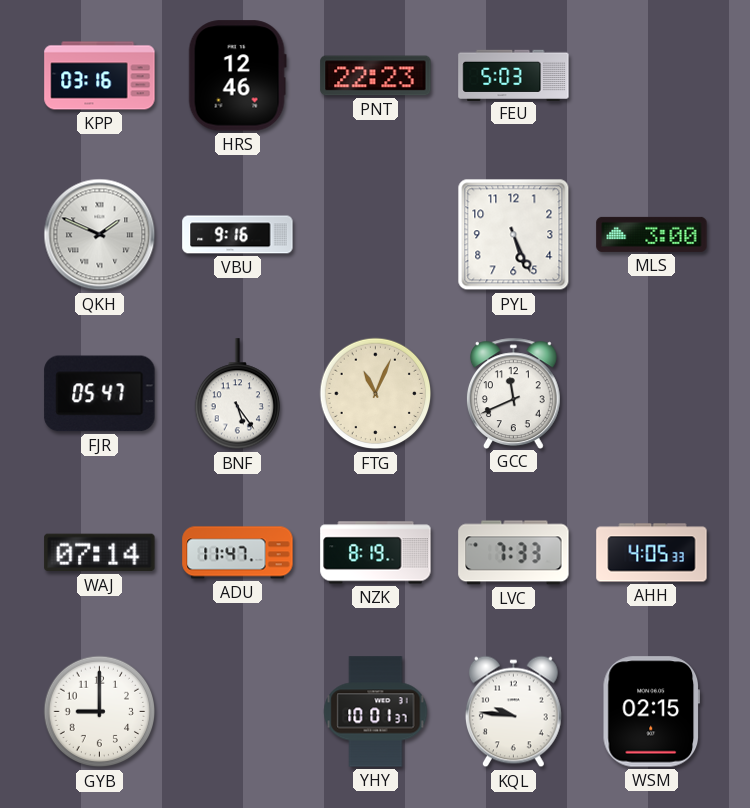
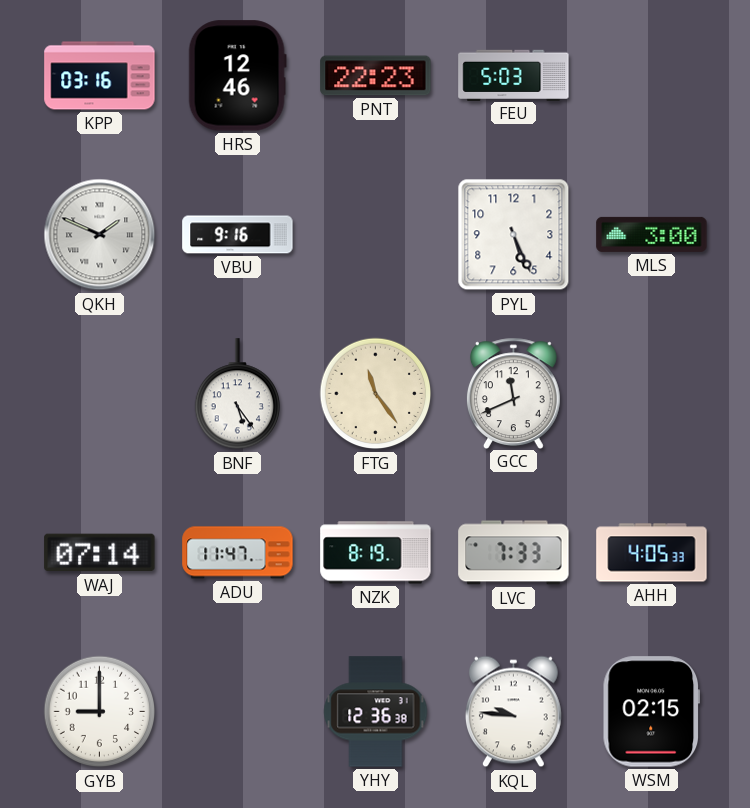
FJR: 05:47 -> none (100, 394)
FTG: 11:04 -> 11:24 (376, 394)
YHY: 10:01 -> 12:36 (376, 712)
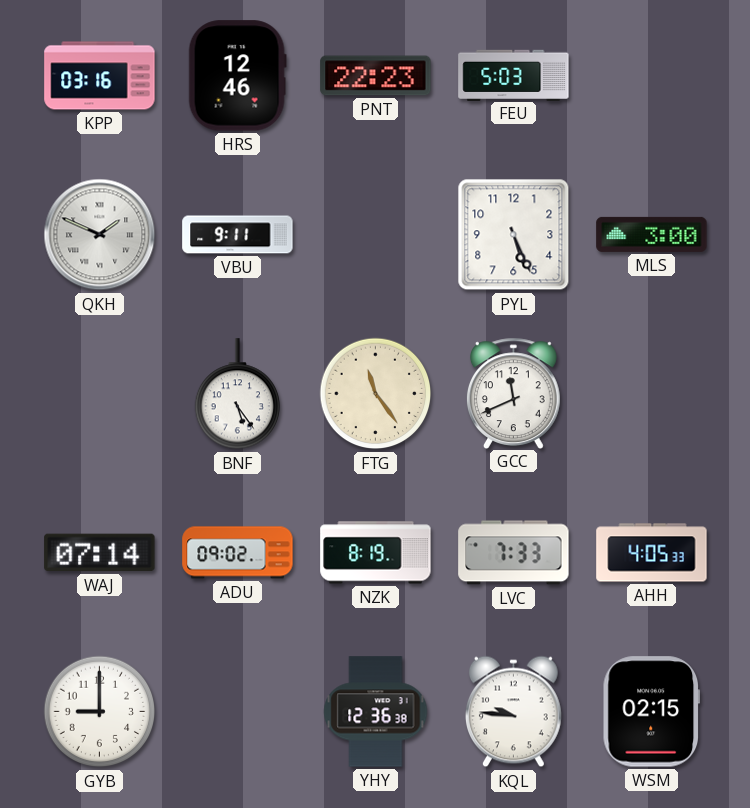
VBU: 9:16 -> 9:11 (238, 235)
ADU: 11:47 -> 09:02 (238, 553)
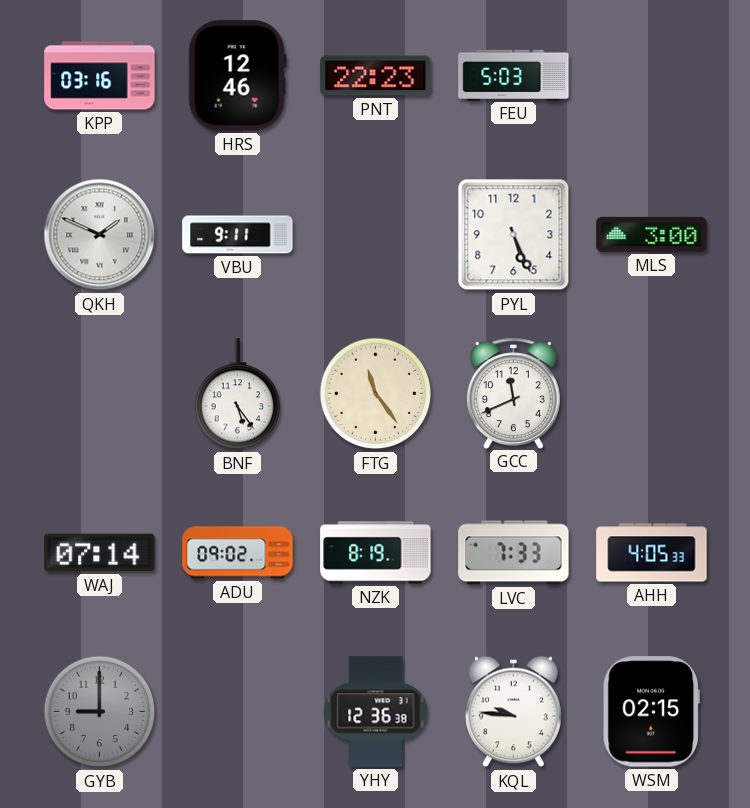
GYB dial: white -> grey (100, 712)
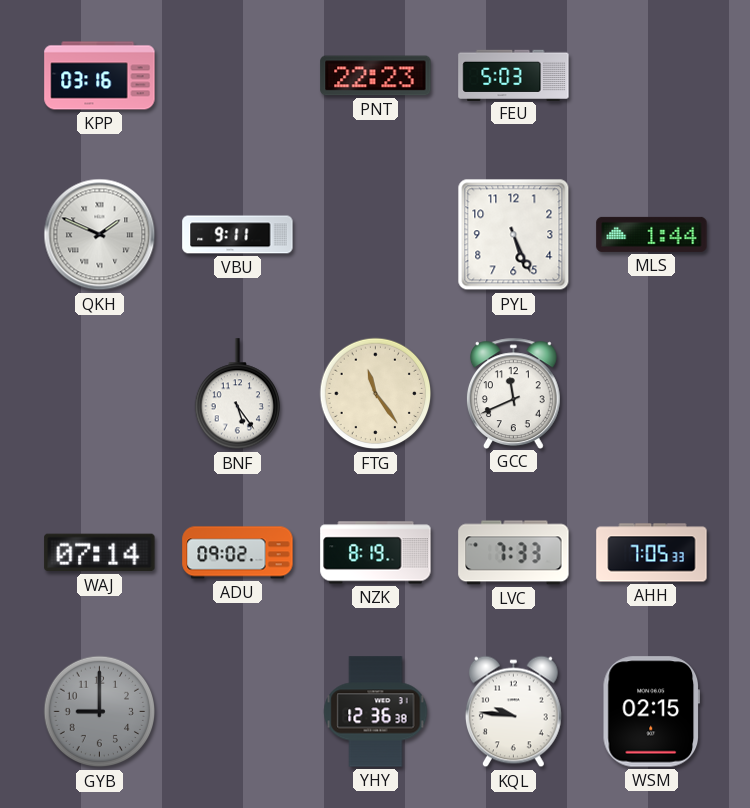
HRS: 12:46 -> none (237, 76)
MLS: 3:00 -> 1:44 (652, 234)
AHH: 4:05 -> 7:05 (652, 553)
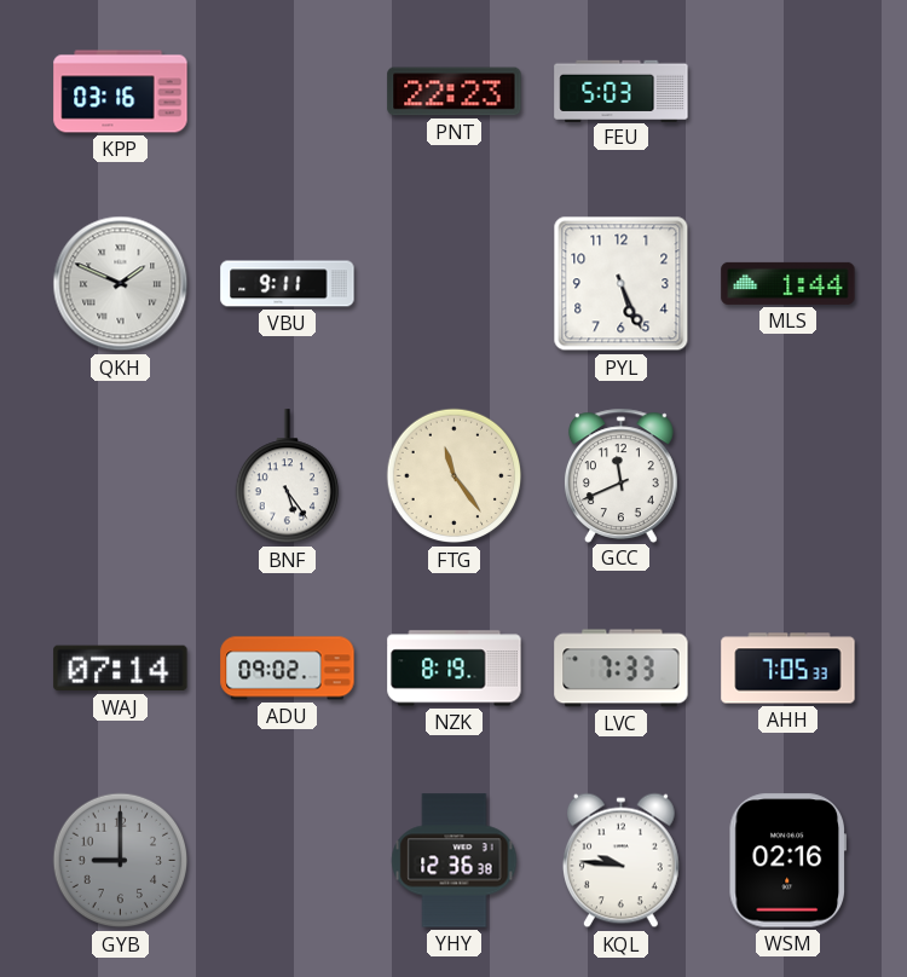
WSM: 02:15 -> 02:16 (787, 861)
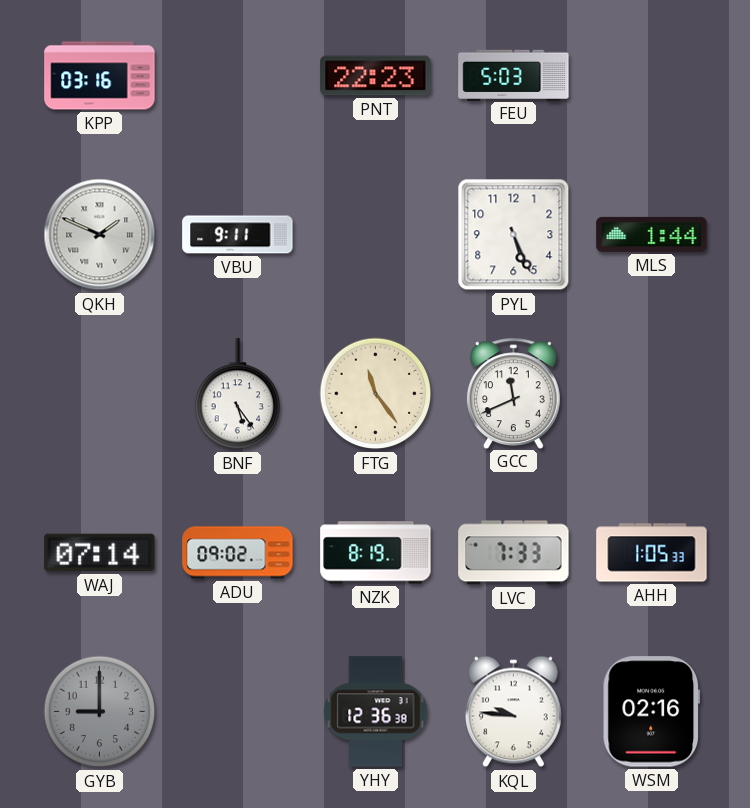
AHH: 7:05 -> 1:05 (652, 553)
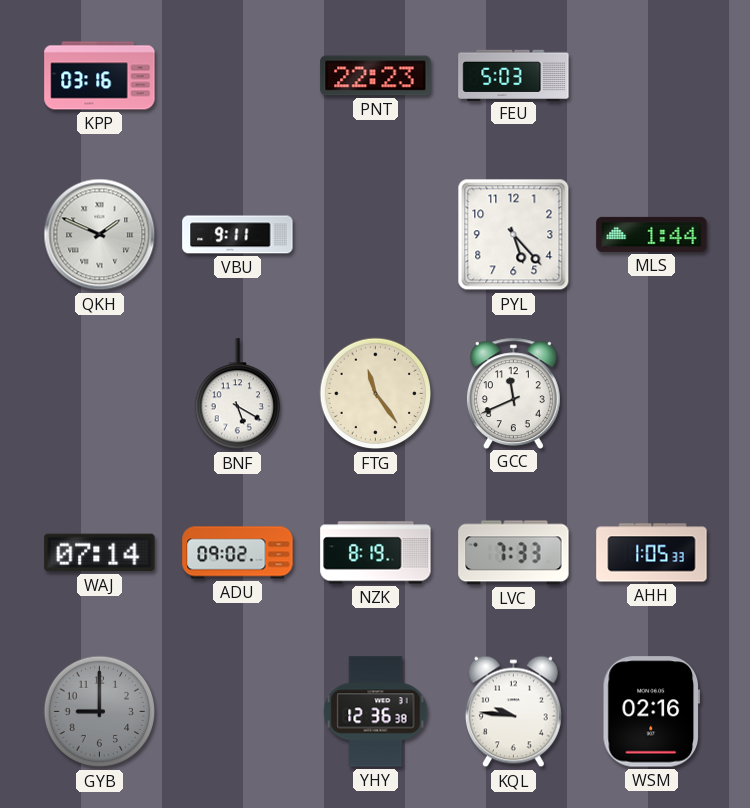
PYL: 5:26 -> 5:23 (514, 235)
BNF: 5:24 -> 5:20 (237, 394)
